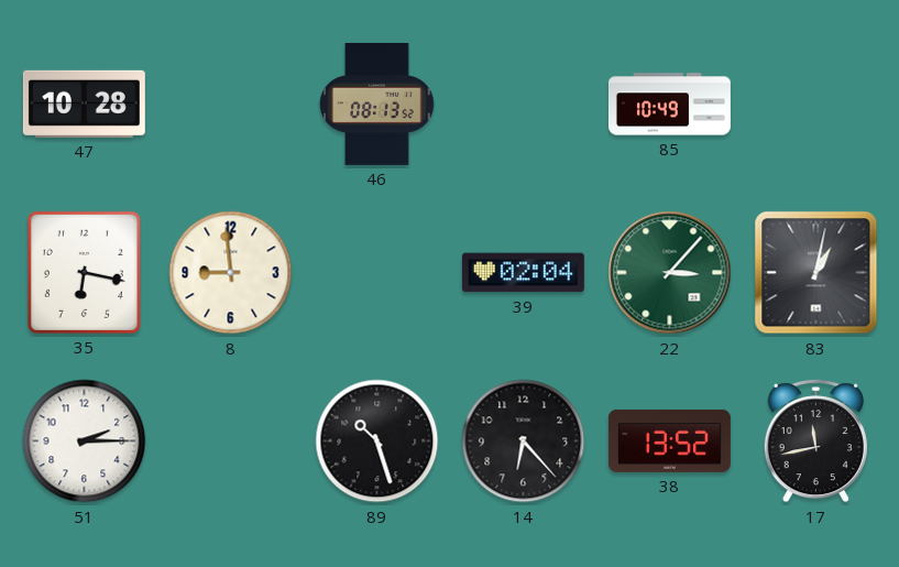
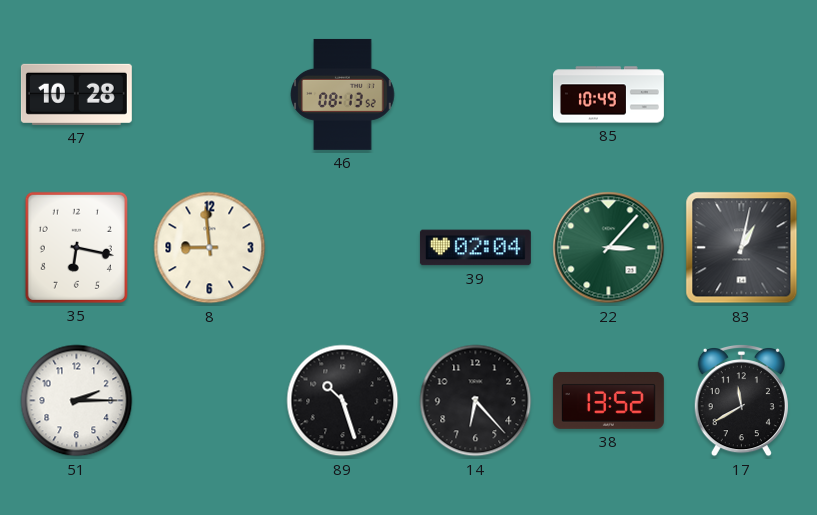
17: 11:43 -> 11:40 (741, 401)
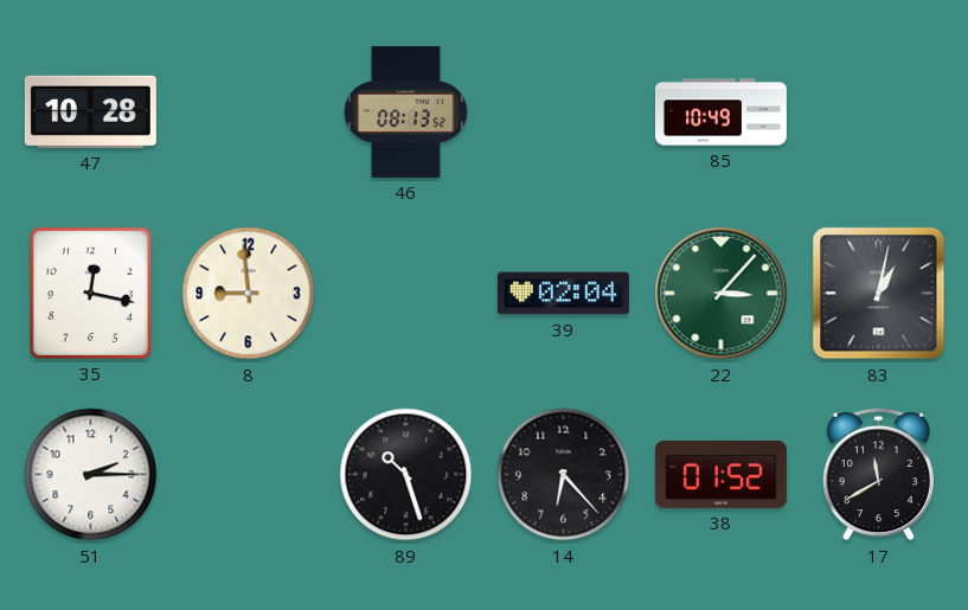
35: 6:17 -> 12:17 (90, 293)
38: 13:52 -> 01:52 (720, 474)
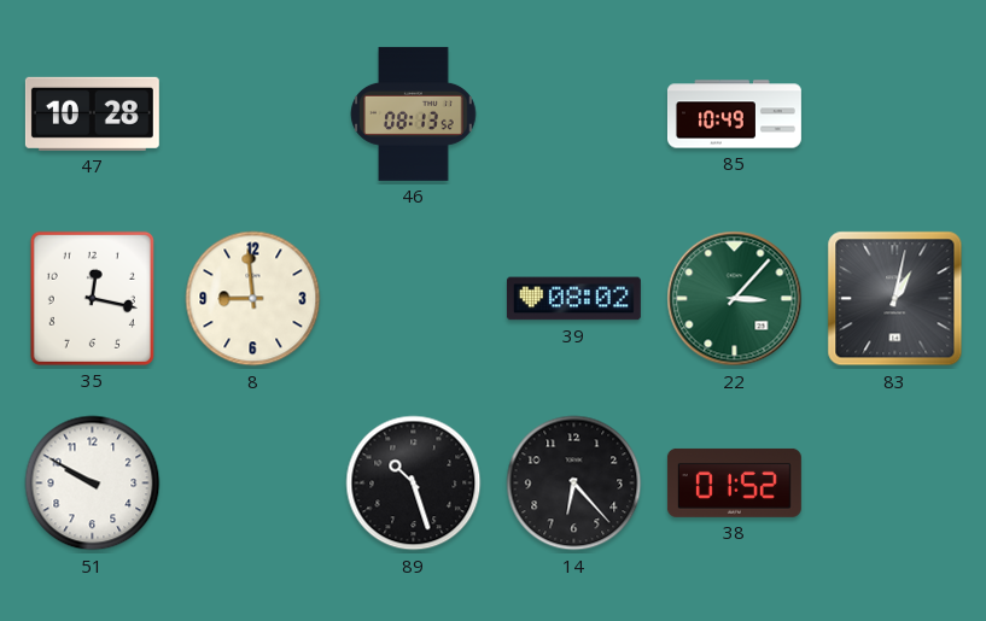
39: 02:04 -> 08:02 (573, 299)
51: 2:15 -> 9:50 (93, 484)
17: 11:40 -> none (878, 475)
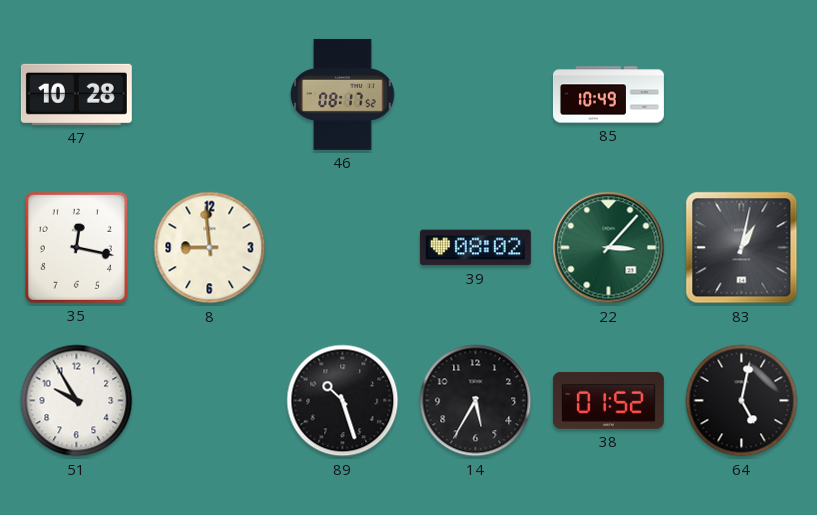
46: 08:13 -> 08:17 (343, 94)
51: 9:50 -> 9:55 (77, 401)
14: 6:23 -> 5:35 (476, 401)
64: none -> 5:02 (742, 401)
